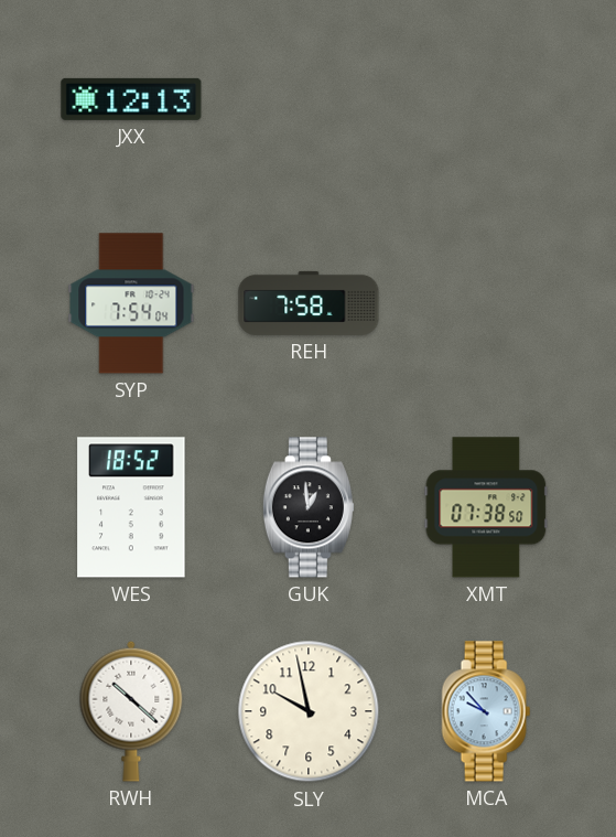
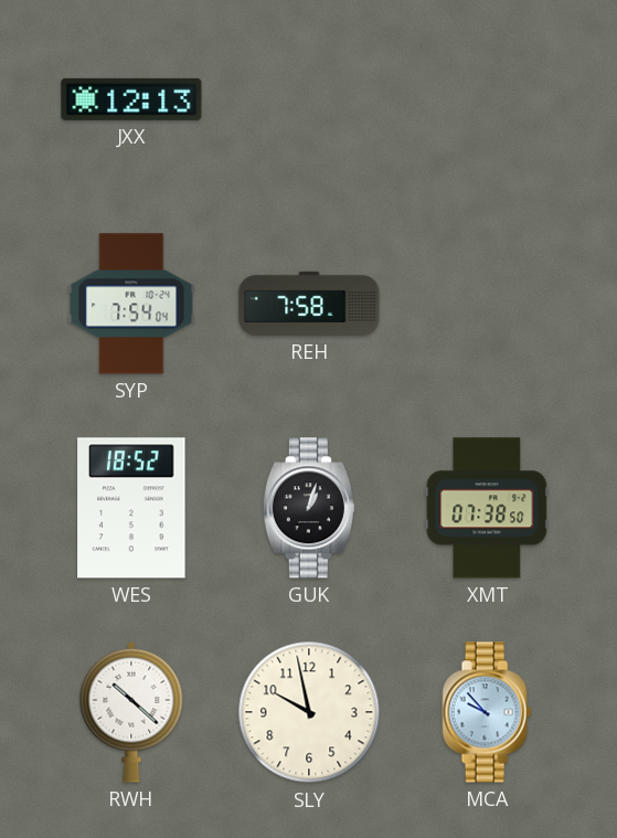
GUK: 12:59 -> 1:03 (309, 508)
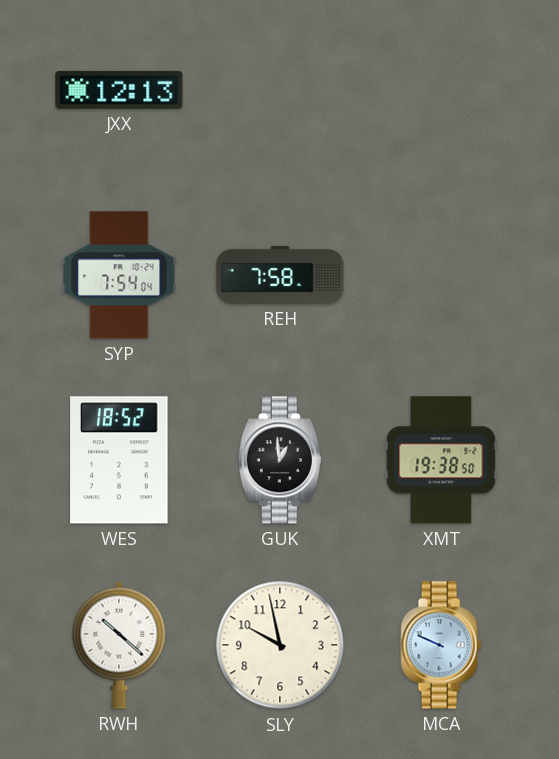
GUK: 1:03 -> 12:59 (280, 460)
XMT: 07:38 -> 19:38 (441, 460)
MCA: 9:53 -> 9:49 (441, 645)
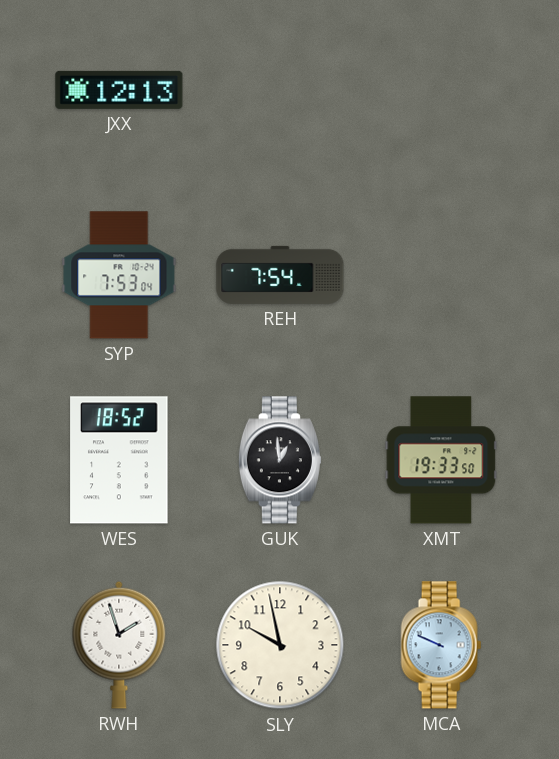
SYP: 7:54 -> 7:53 (119, 275)
REH: 7:58 -> 7:54 (280, 275)
XMT: 19:38 -> 19:33 (441, 460)
RWH: 10:22 -> 1:57 (119, 645)
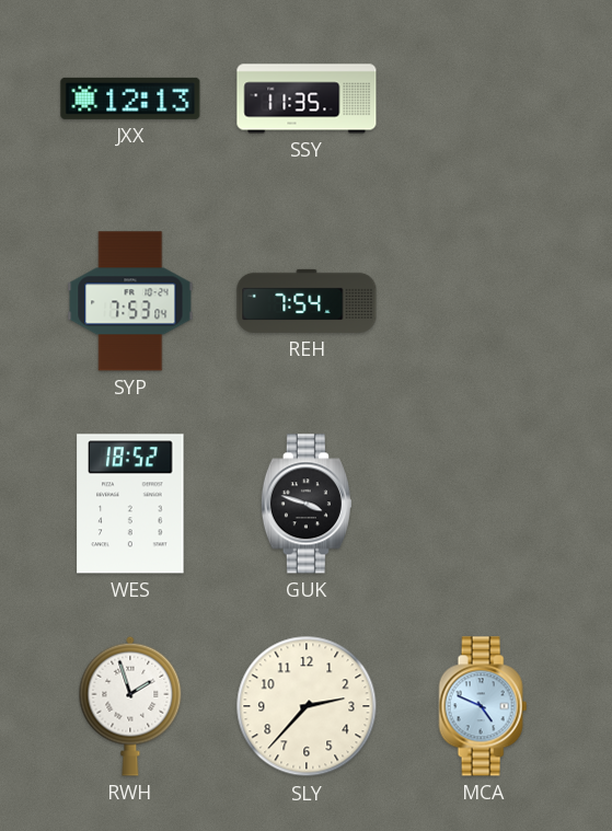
SSY: none -> 11:35 (307, 99)
GUK: 12:59 -> 3:48 (307, 504)
XMT: 19:33 -> none (441, 460)
SLY: 9:58 -> 2:37 (307, 706)
MCA: 9:49 -> 4:49 (483, 706)
